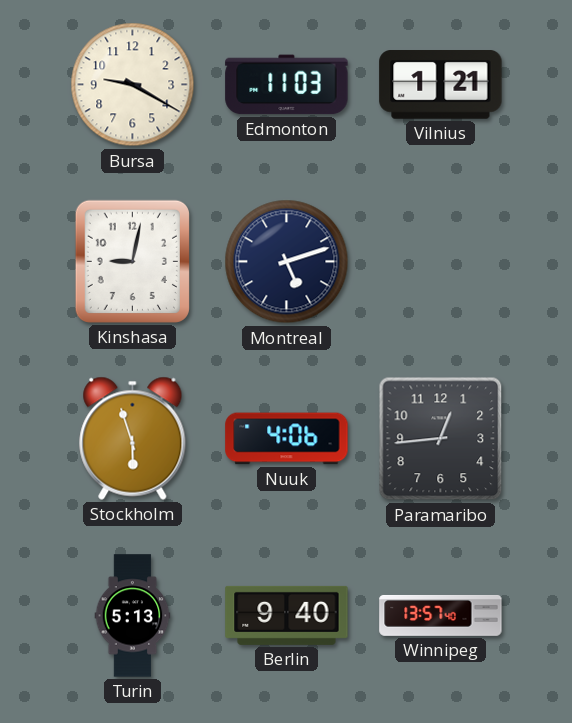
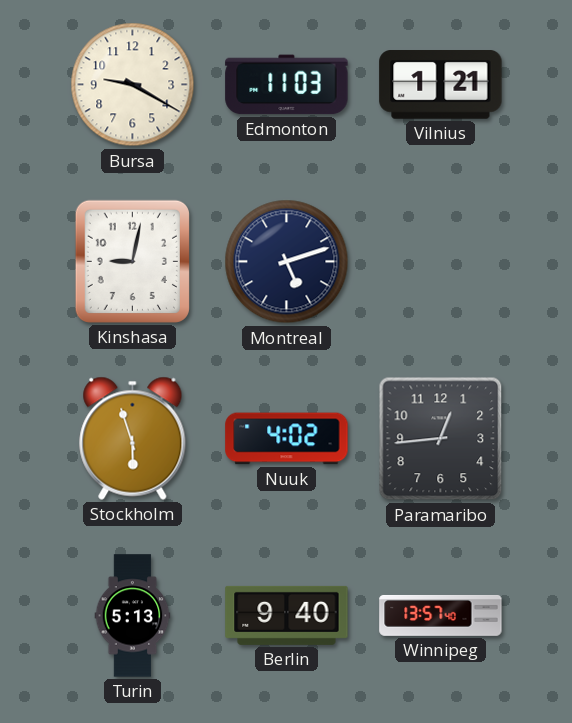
Nuuk: 4:06 -> 4:02 (287, 439)
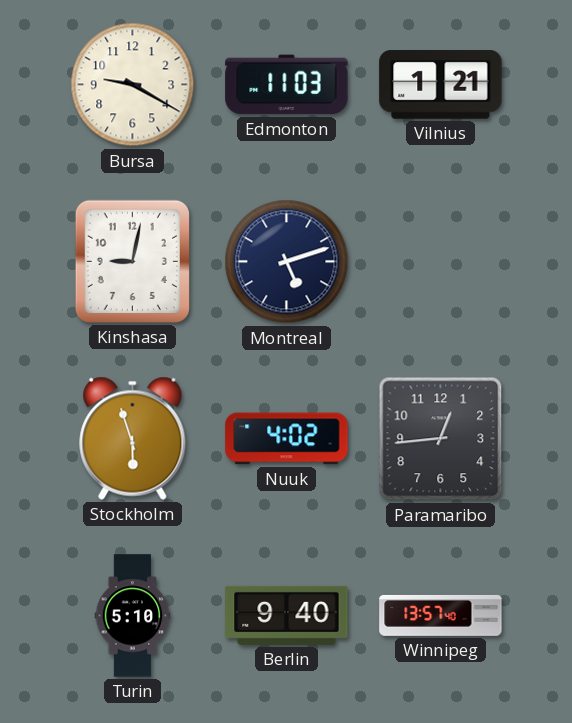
Turin: 5:13 -> 5:10 (133, 616)
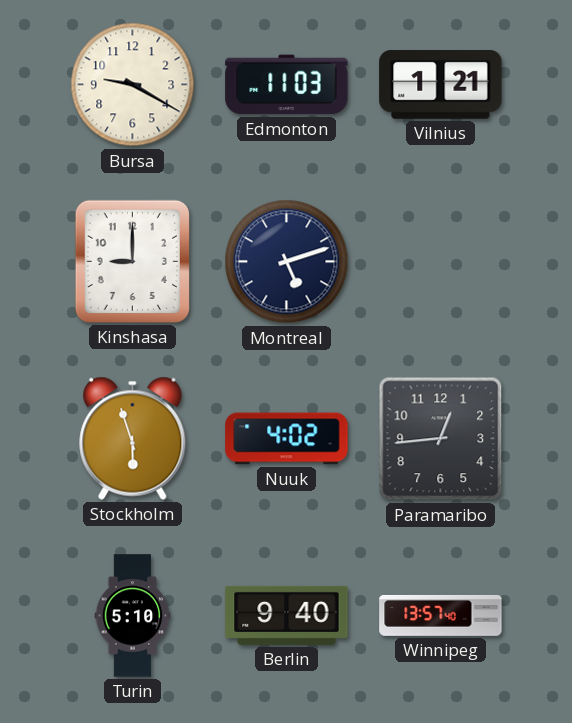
Kinshasa: 9:02 -> 9:00 (132, 261)
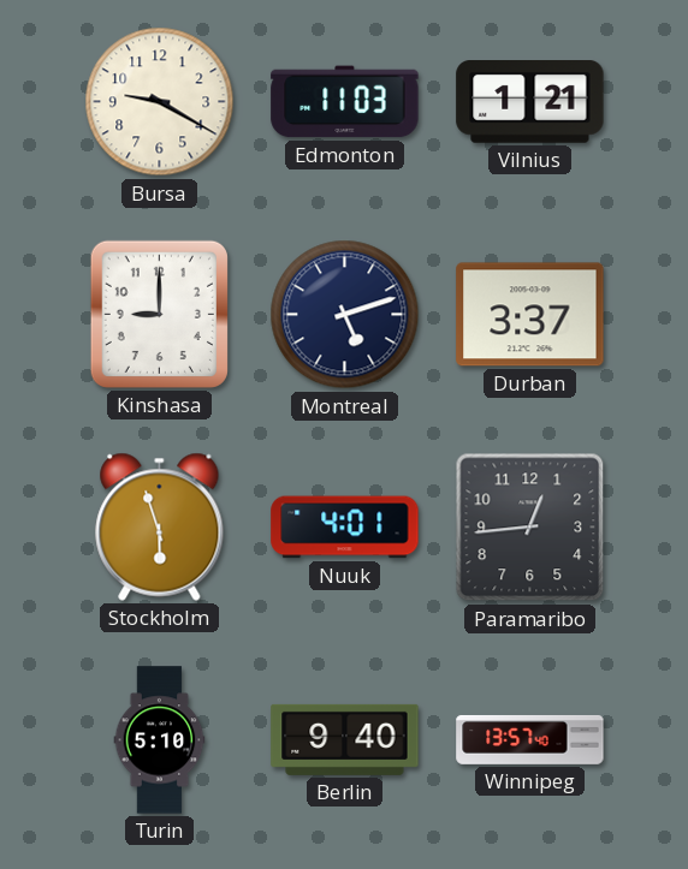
Durban: none -> 3:37 (530, 315)
Nuuk: 4:02 -> 4:01 (345, 528)
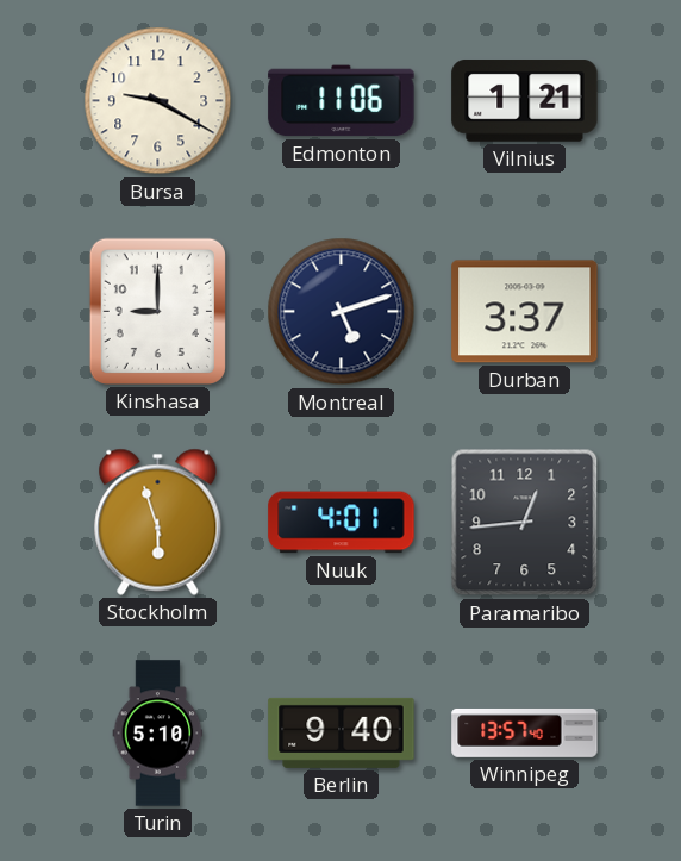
Edmonton: 11:03 -> 11:06 (342, 101)
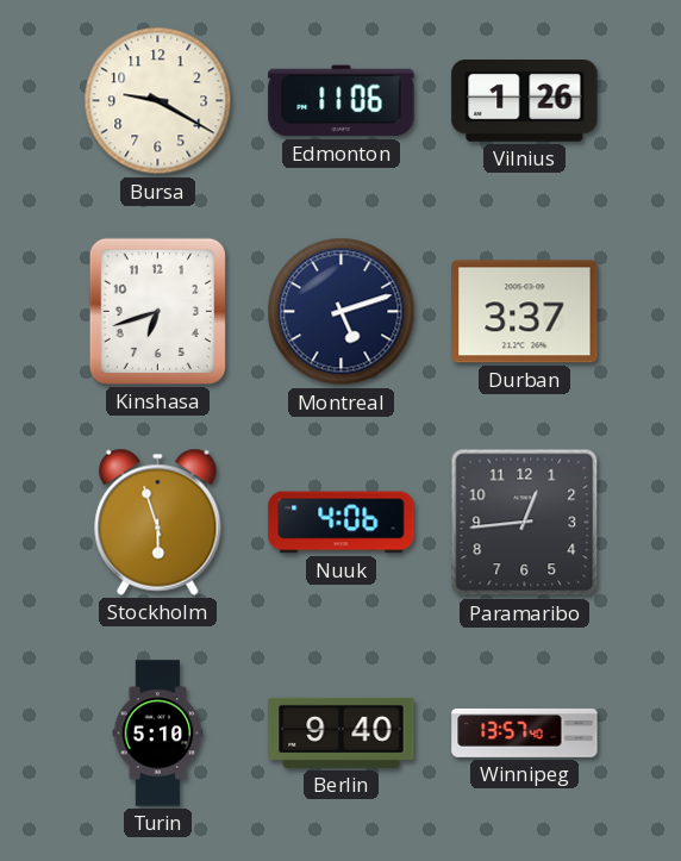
Vilnius: 1:21 -> 1:26 (525, 101)
Kinshasa: 9:00 -> 6:42 (157, 311)
Nuuk: 4:01 -> 4:06 (342, 523)
